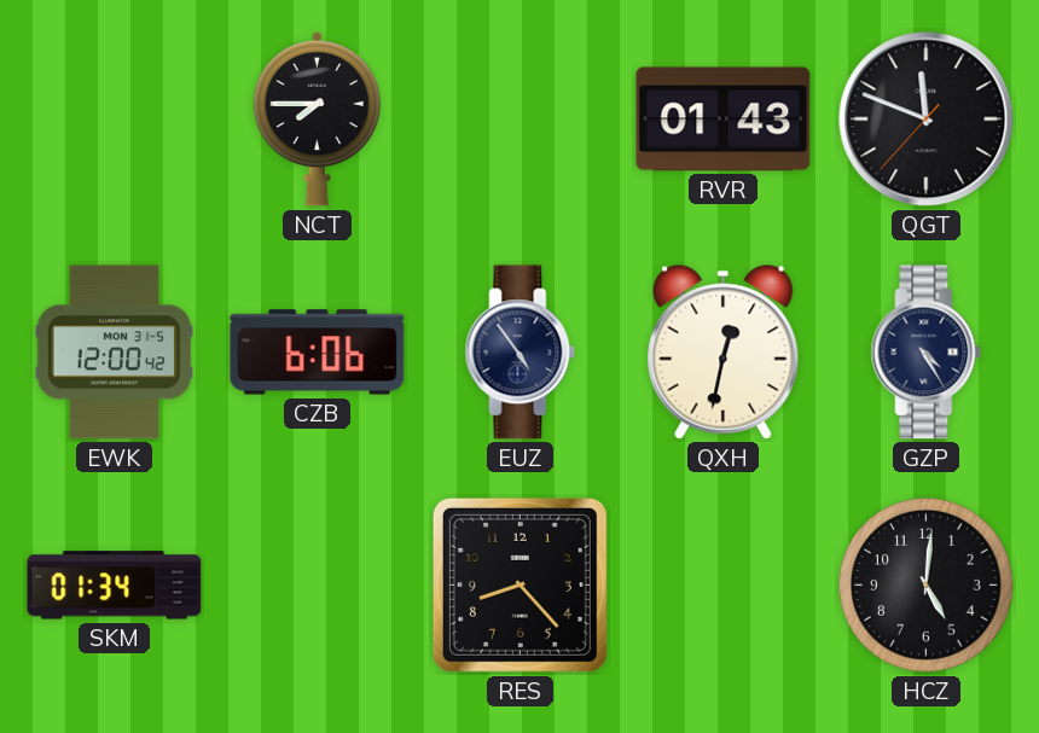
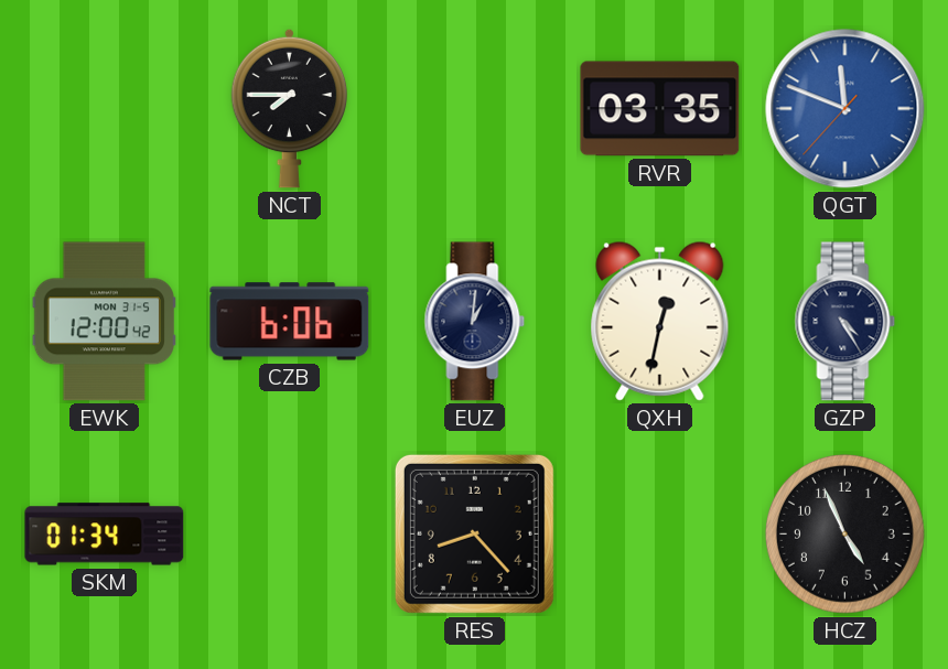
RVR: 01:43 -> 03:35 (660, 109)
QGT dial: black -> blue (845, 109)
EUZ: 4:54 -> 1:01 (475, 322)
HCZ: 5:01 -> 4:56 (844, 533)
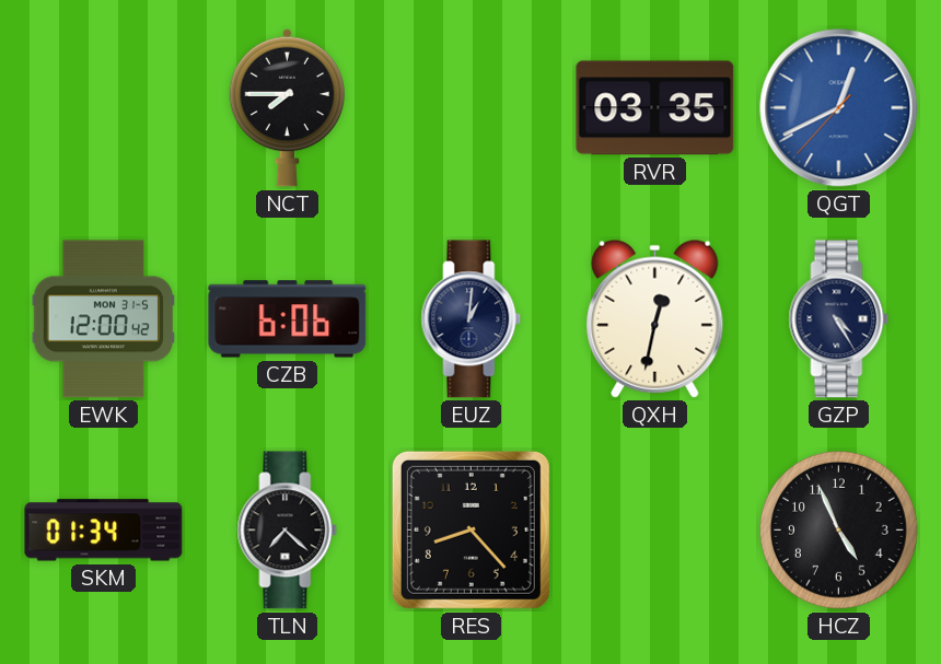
QGT: 11:48 -> 12:40 (839, 108)
TLN: none -> 7:22 (288, 531)
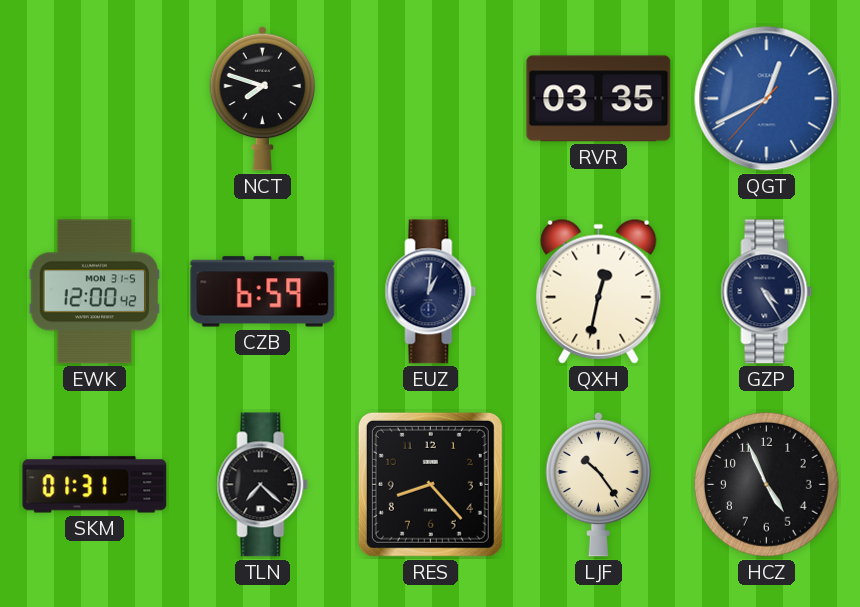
NCT: 7:45 -> 7:48 (263, 98)
CZB: 6:06 -> 6:59 (263, 292)
SKM: 01:34 -> 01:31 (95, 485)
LJF: none -> 10:24 (599, 484)
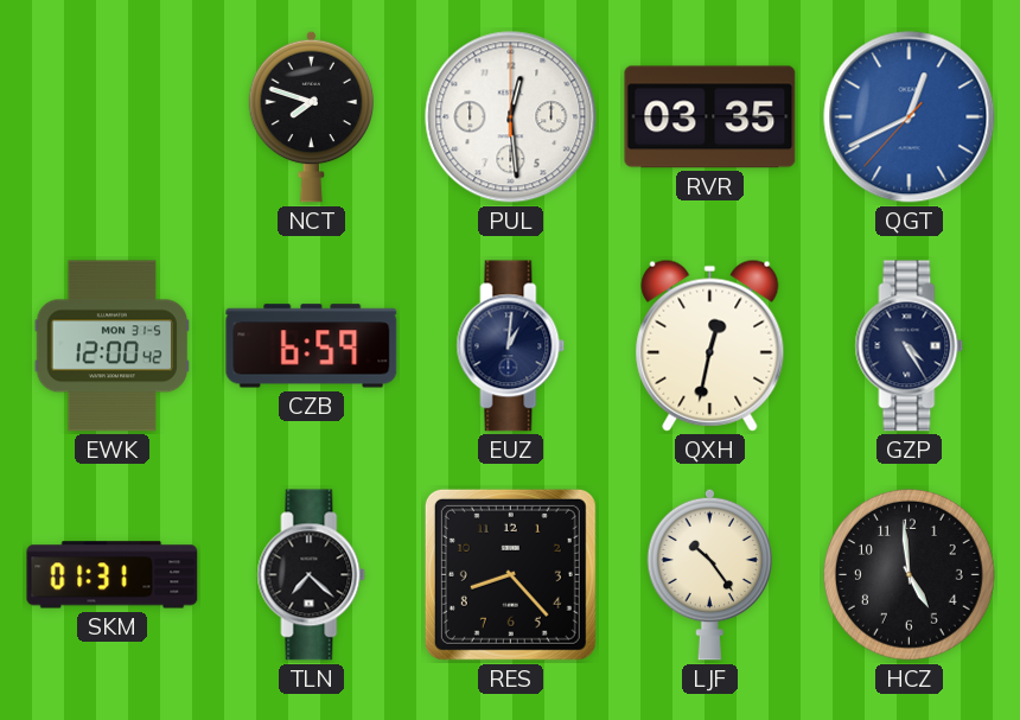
PUL: none -> 12:29 (511, 117)
HCZ: 4:56 -> 4:59 (909, 574)
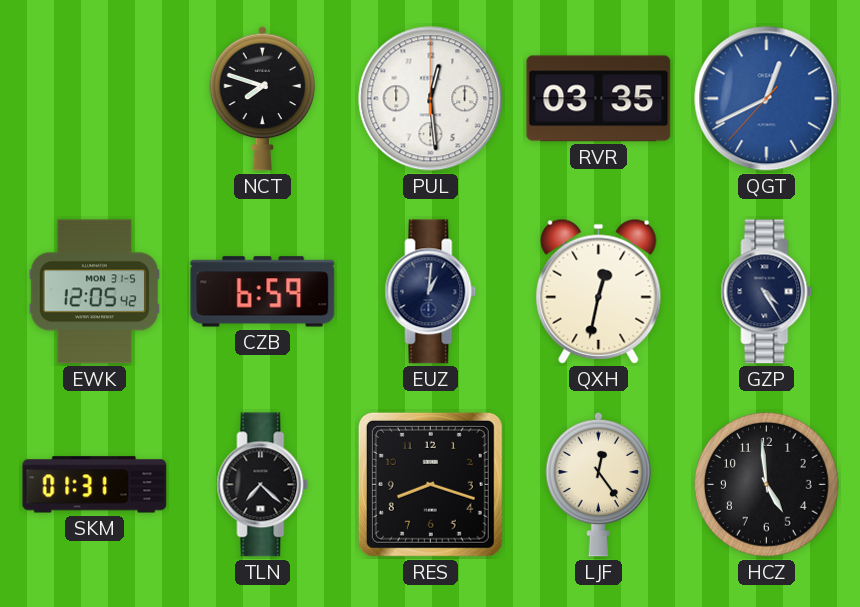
EWK: 12:00 -> 12:05 (94, 292)
RES: 8:23 -> 8:18 (430, 484)
LJF: 10:24 -> 12:24 (599, 484)
